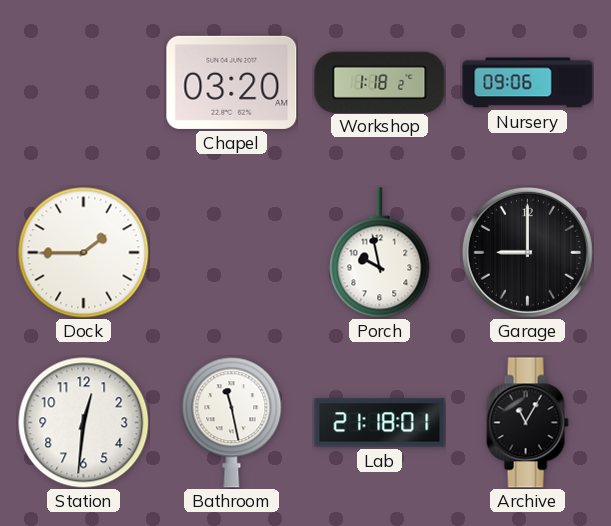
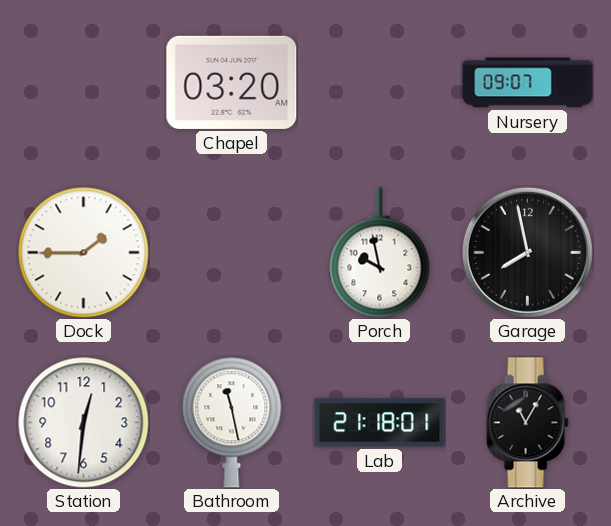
Workshop: 1:18 -> none (380, 82)
Nursery: 09:06 -> 09:07 (528, 83)
Garage: 9:00 -> 7:58 (527, 252)
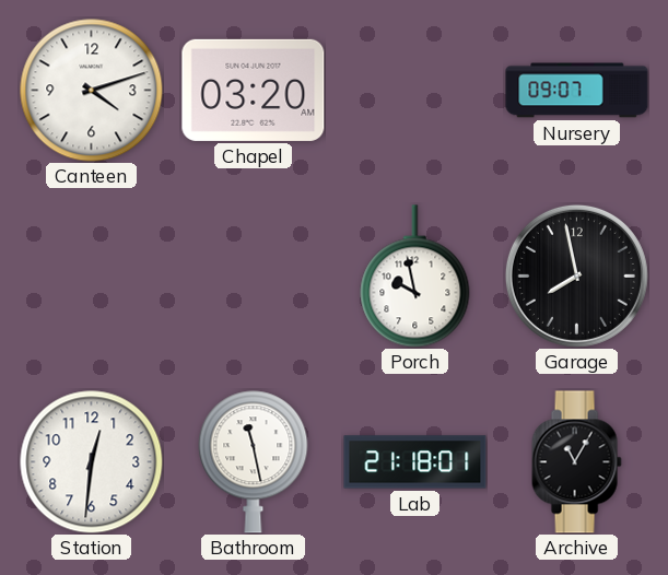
Canteen: none -> 4:12 (92, 91)
Dock: 1:45 -> none (84, 253)
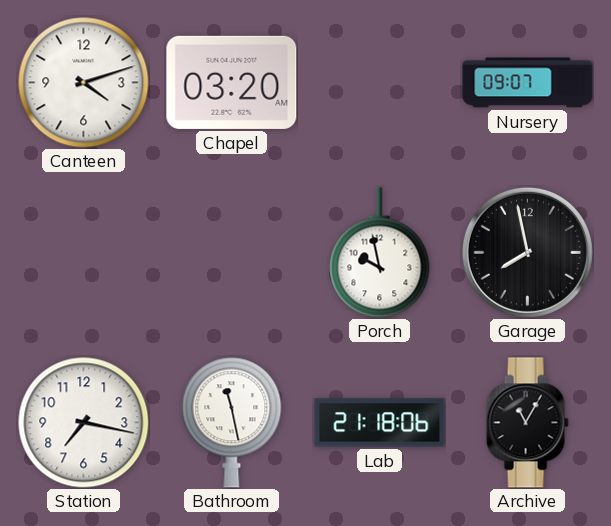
Station: 12:31 -> 7:17 (84, 423)
Lab: 21:18:01 -> 21:18:06 (380, 423)
